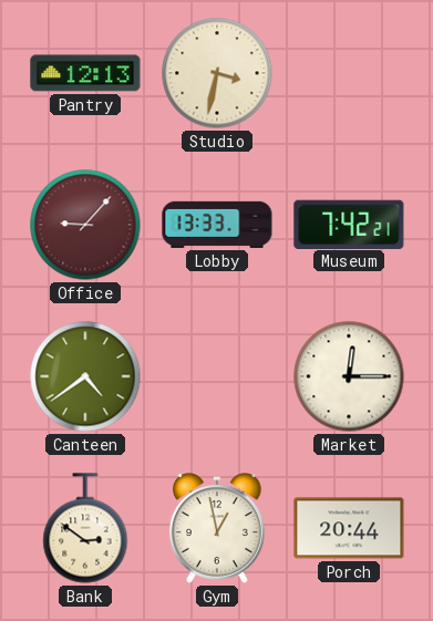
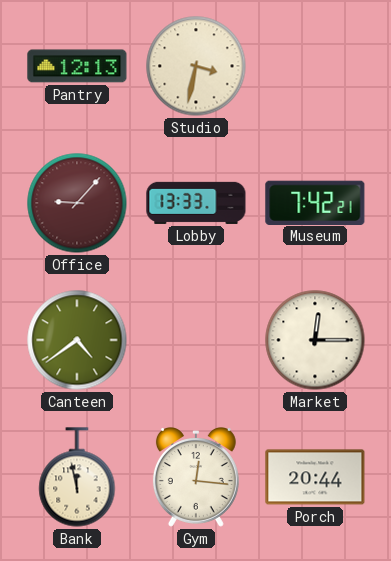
Bank: 2:51 -> 11:58 (77, 477)
Gym: 12:58 -> 12:16 (196, 478)
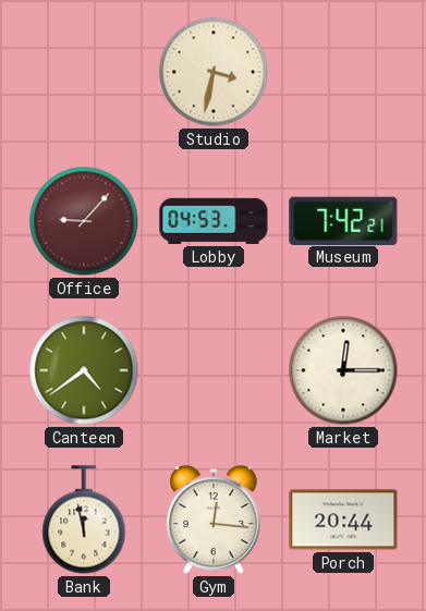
Pantry: 12:13 -> none (77, 66)
Lobby: 13:33 -> 04:53 (214, 221)
